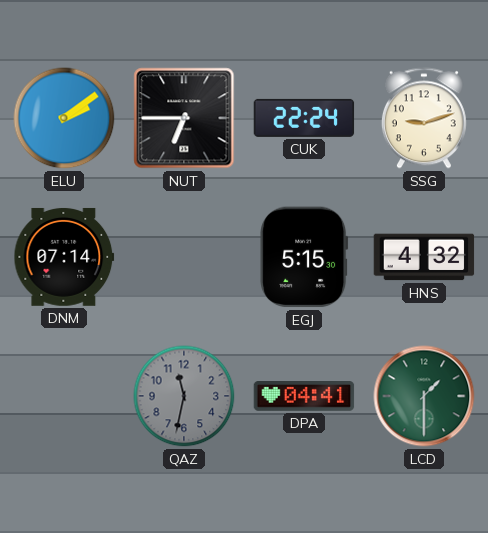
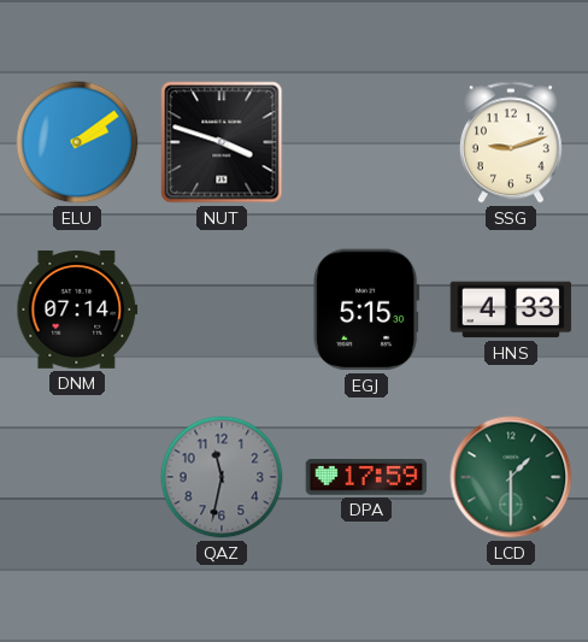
NUT: 6:45 -> 3:48 (222, 142)
CUK: 22:24 -> none (304, 118)
HNS: 4:32 -> 4:33 (511, 310)
DPA: 04:41 -> 17:59 (366, 478)
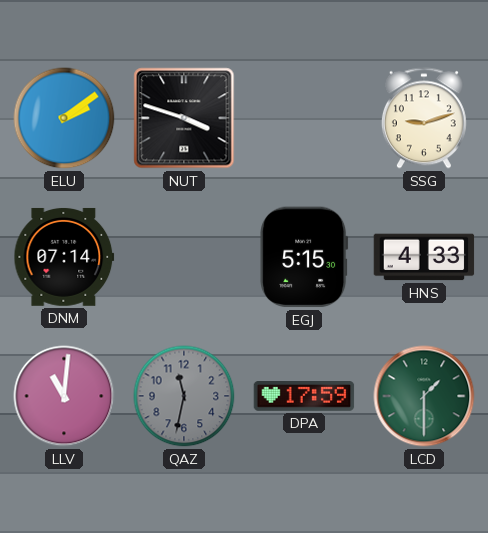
LLV: none -> 11:01 (64, 396)
